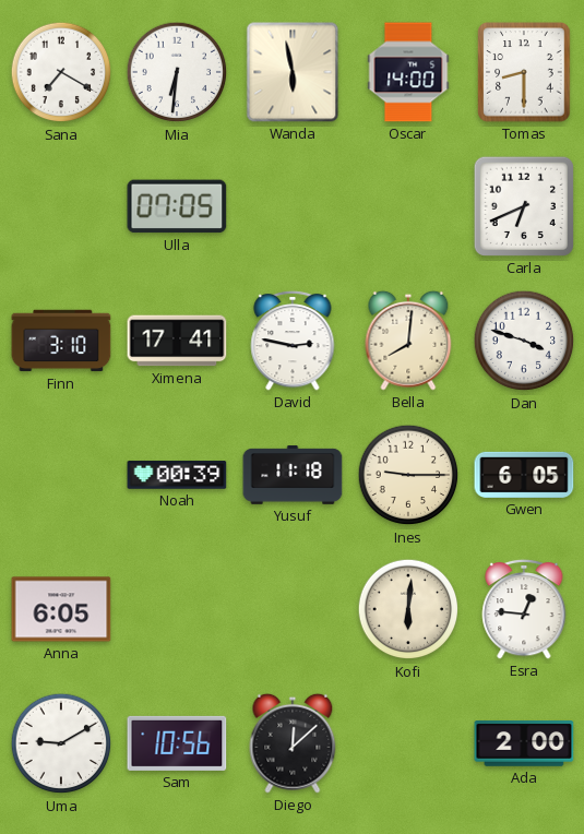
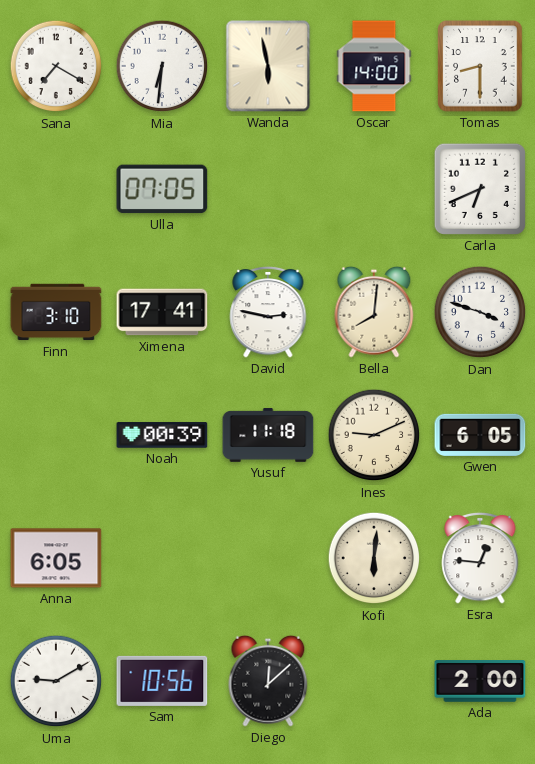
Ines: 9:15 -> 9:11 (374, 435)
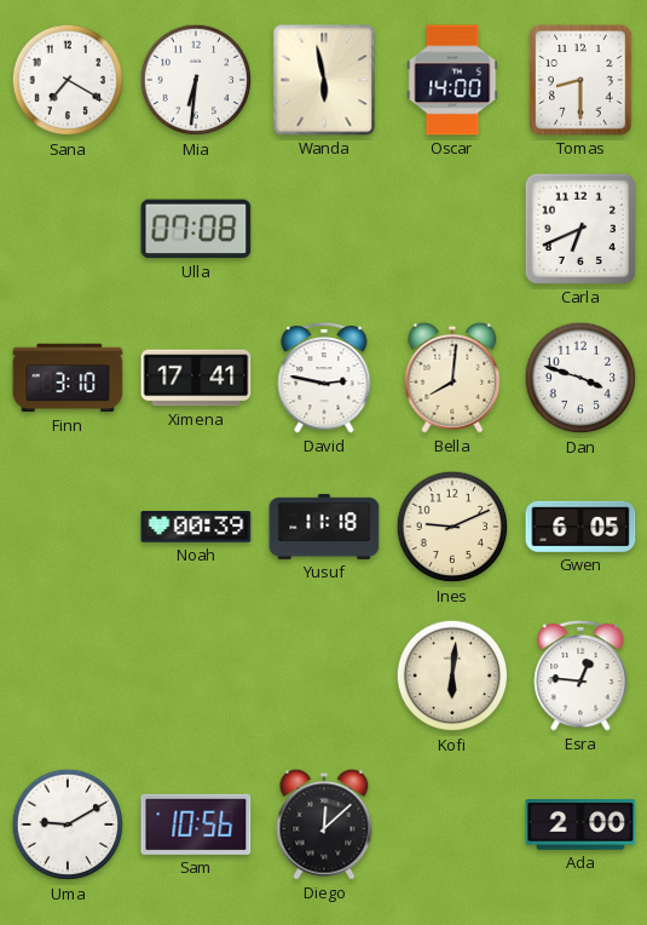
Ulla: 07:05 -> 07:08 (196, 229)
Anna: 6:05 -> none (56, 558)
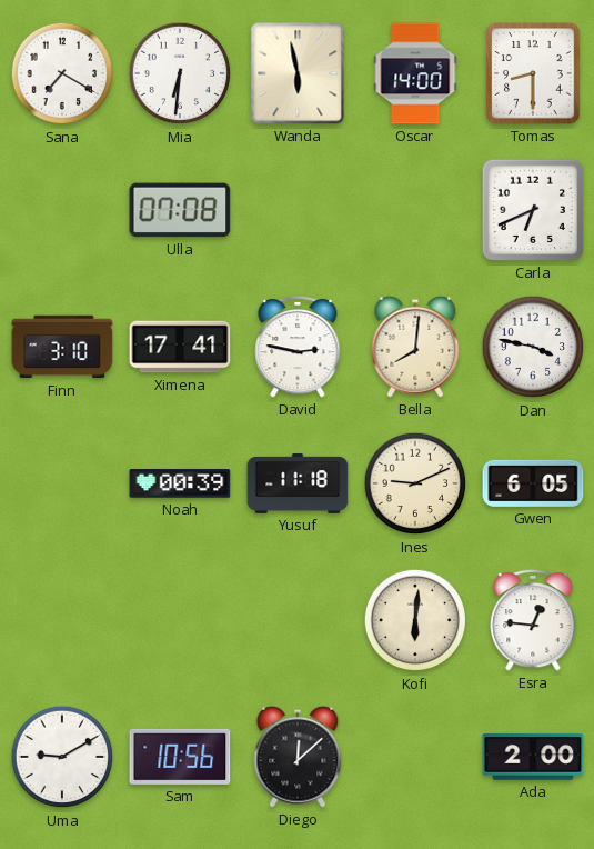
Dan: 3:48 -> 3:47 (533, 347)
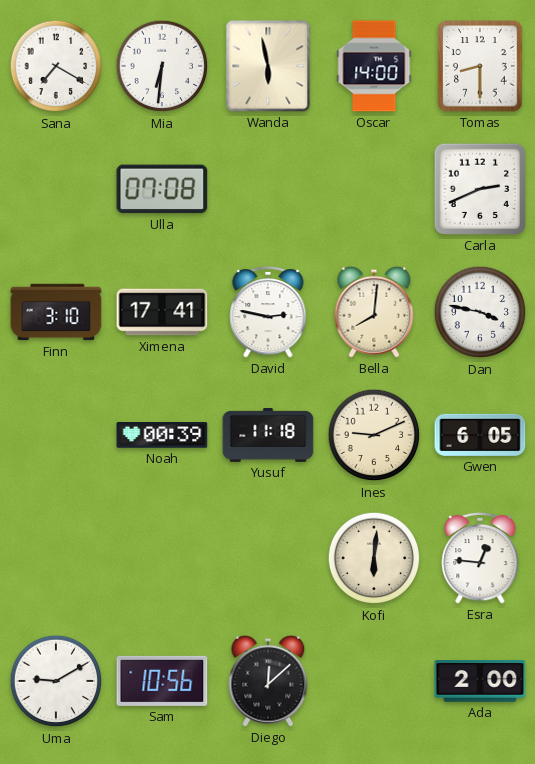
Carla: 6:41 -> 2:41 (480, 189)
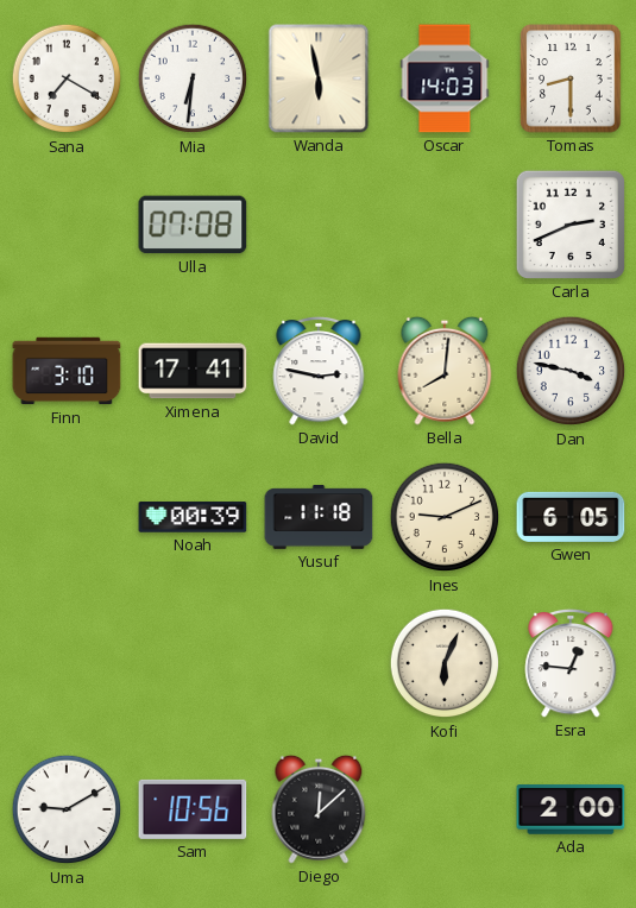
Oscar: 14:00 -> 14:03 (445, 78)
Kofi: 6:01 -> 6:04 (445, 663)
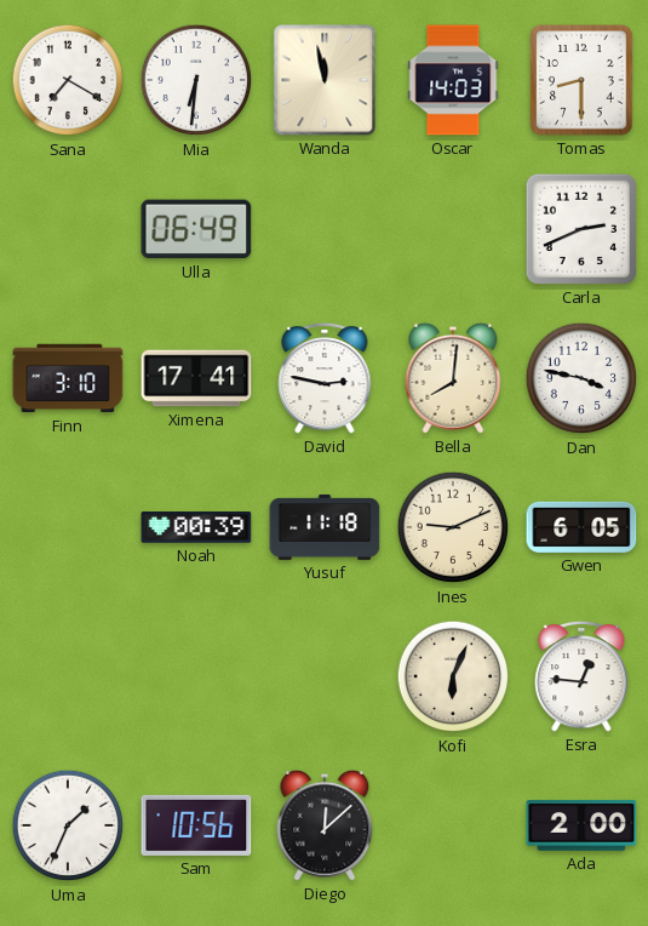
Wanda: 5:58 -> 11:58 (325, 80)
Ulla: 07:08 -> 06:49 (196, 229)
Uma: 9:10 -> 1:34 (68, 825)
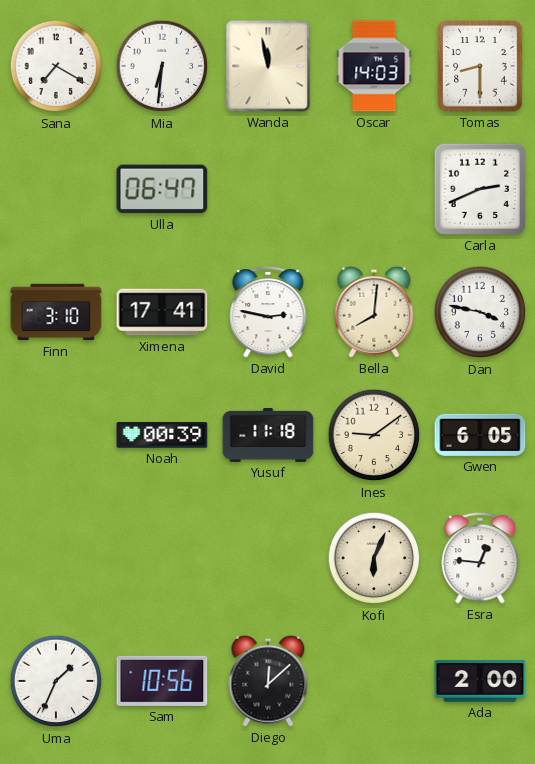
Ulla: 06:49 -> 06:47 (162, 189)
Ines: 9:11 -> 9:09 (374, 435)
